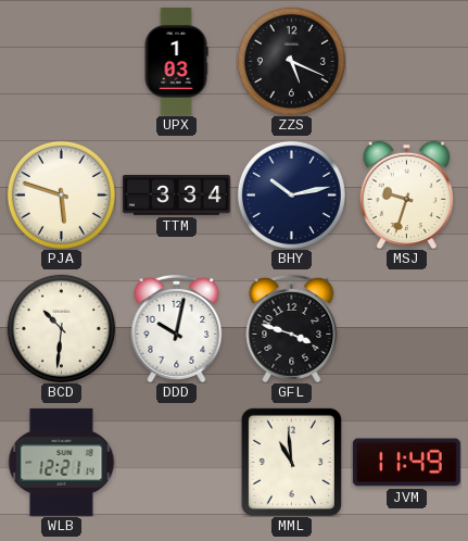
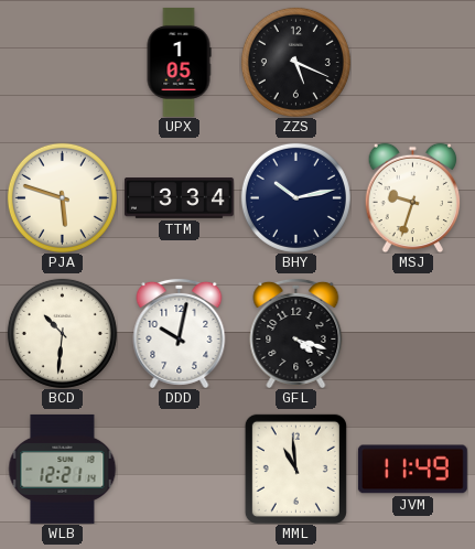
UPX: 1:03 -> 1:05 (179, 62)
GFL: 3:48 -> 4:18 (296, 333)
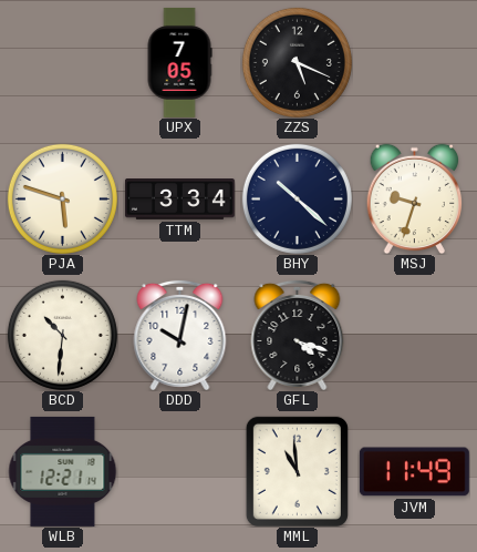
UPX: 1:05 -> 7:05 (179, 62)
BHY: 10:13 -> 10:22 (297, 198)
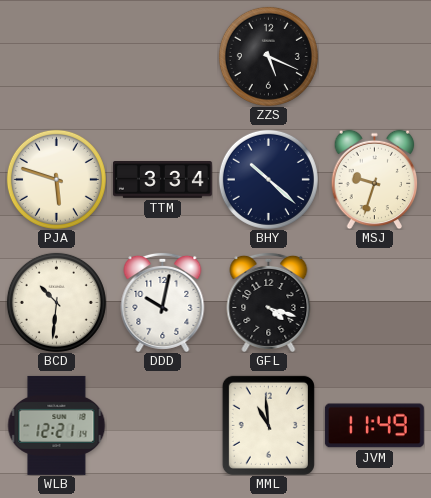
UPX: 7:05 -> none (179, 62)
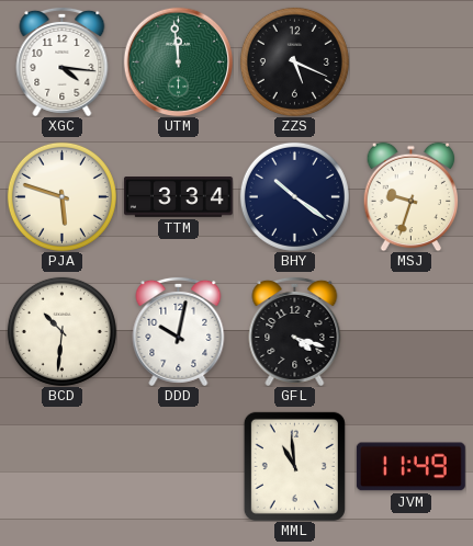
XGC: none -> 4:16 (63, 61)
UTM: none -> 11:59 (178, 61)
BHY: 10:22 -> 10:21 (294, 196)
WLB: 12:21 -> none (57, 425)
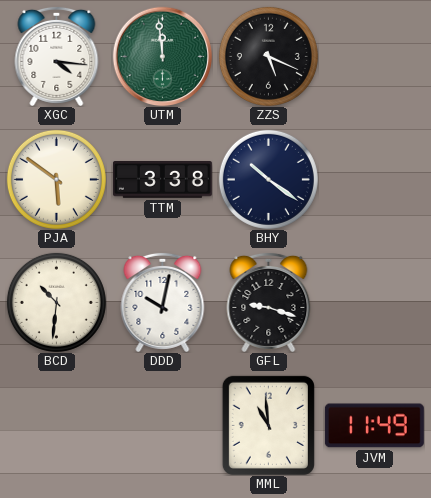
PJA: 5:48 -> 5:51 (56, 179)
TTM: 3:34 -> 3:38 (162, 180)
MSJ: 9:33 -> none (412, 196)
GFL: 4:18 -> 9:18 (269, 302)
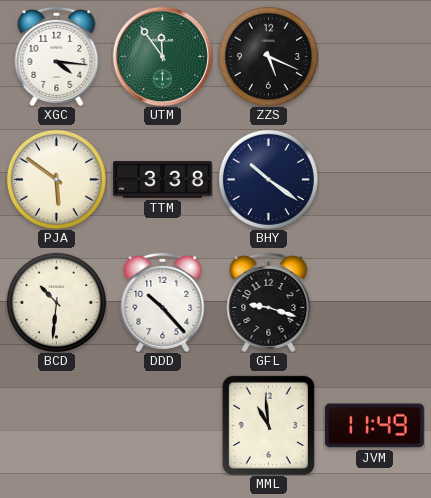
UTM: 11:59 -> 11:54 (162, 56)
DDD: 10:02 -> 10:23 (163, 302)
